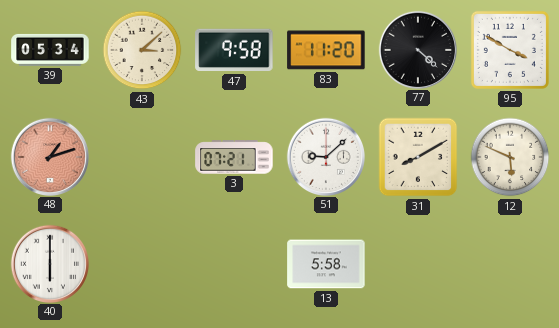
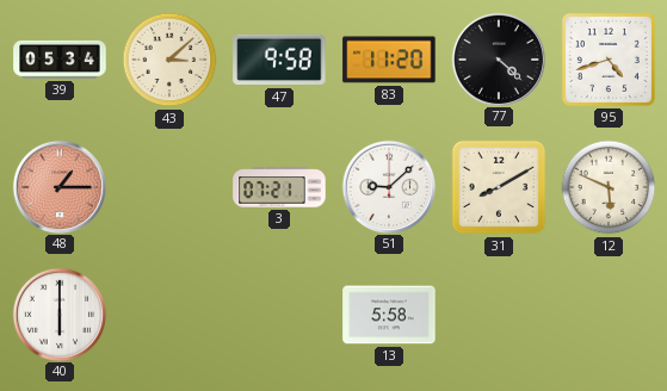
95: 3:50 -> 4:42 (609, 60)
48: 1:12 -> 1:15 (58, 186)
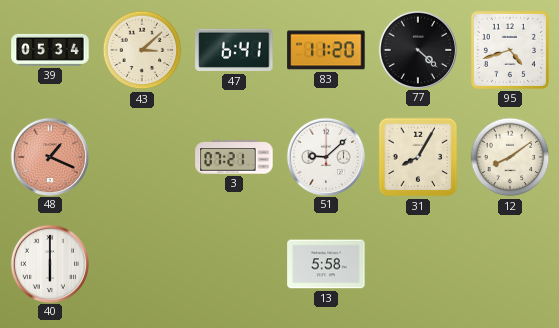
47: 9:58 -> 6:41 (234, 50)
48: 1:15 -> 1:19 (49, 156)
31: 8:10 -> 8:05 (418, 157)
12: 5:49 -> 8:09 (510, 157)
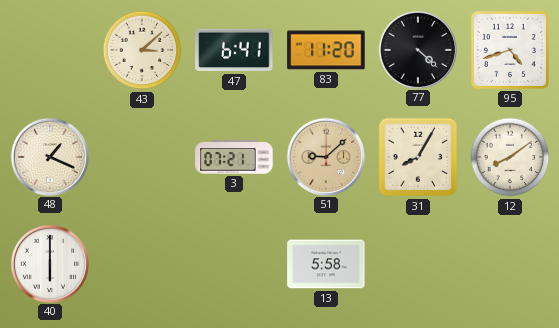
39: 05:34 -> none (50, 50)
48 dial: salmon -> cream (49, 156)
51 dial: white -> champagne (325, 156)
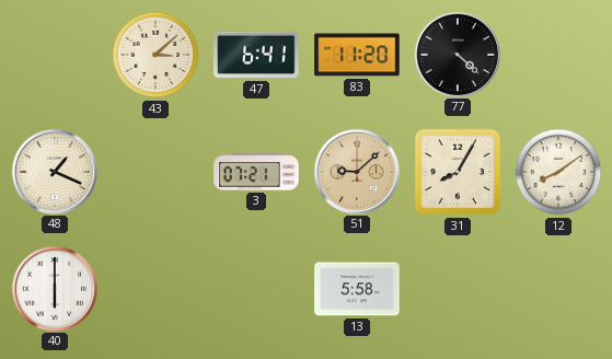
95: 4:42 -> none (510, 50)
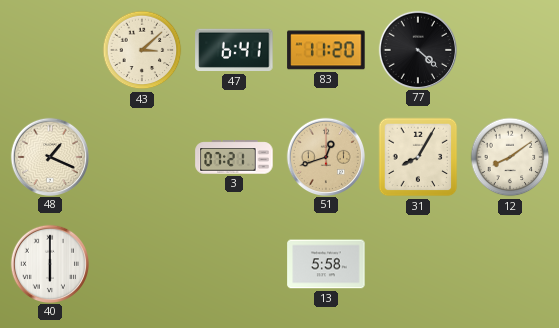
51: 9:08 -> 12:42 (325, 156)
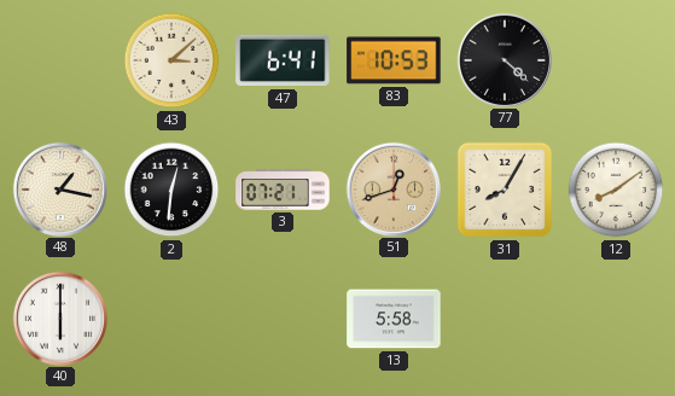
83: 11:20 -> 10:53 (394, 60)
48: 1:19 -> 1:17 (59, 188)
2: none -> 12:31 (171, 190)
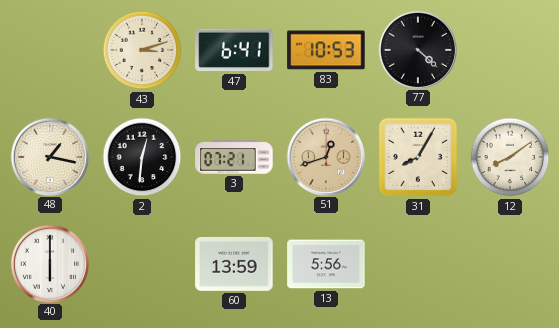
43: 3:08 -> 3:12 (142, 50)
60: none -> 13:59 (234, 264)
13: 5:58 -> 5:56 (326, 264)
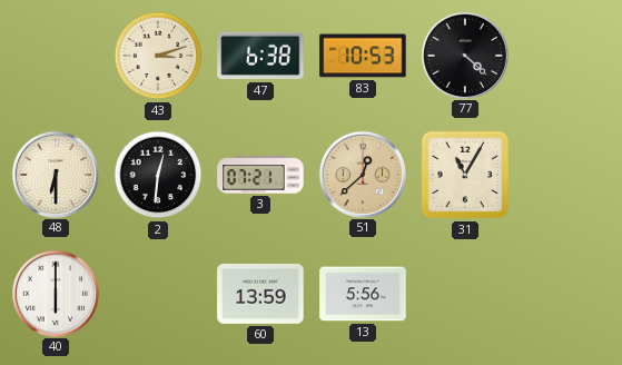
47: 6:41 -> 6:38 (260, 56)
48: 1:17 -> 6:30 (55, 174)
51: 12:42 -> 12:38 (362, 174)
31: 8:05 -> 11:05 (465, 175)
12: 8:09 -> none (510, 157)
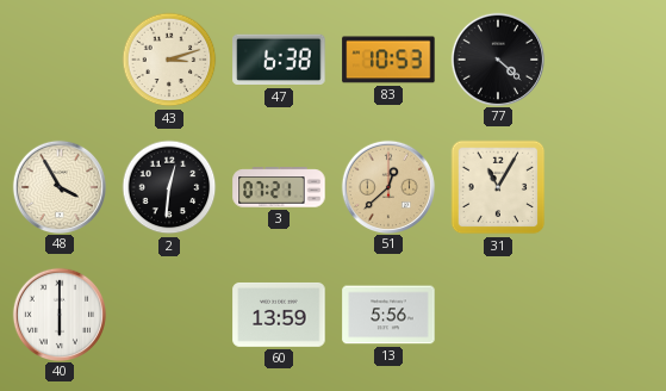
48: 6:30 -> 3:55 (58, 186)
